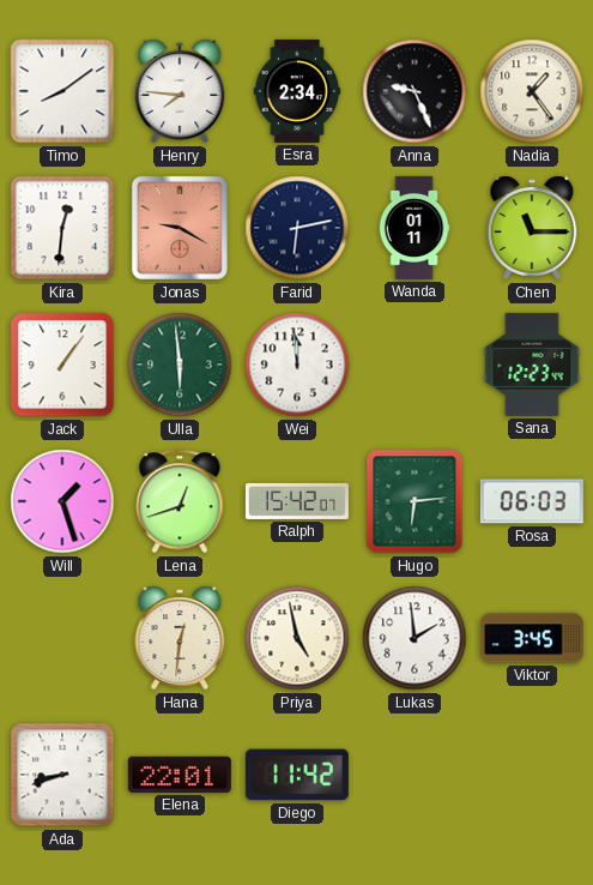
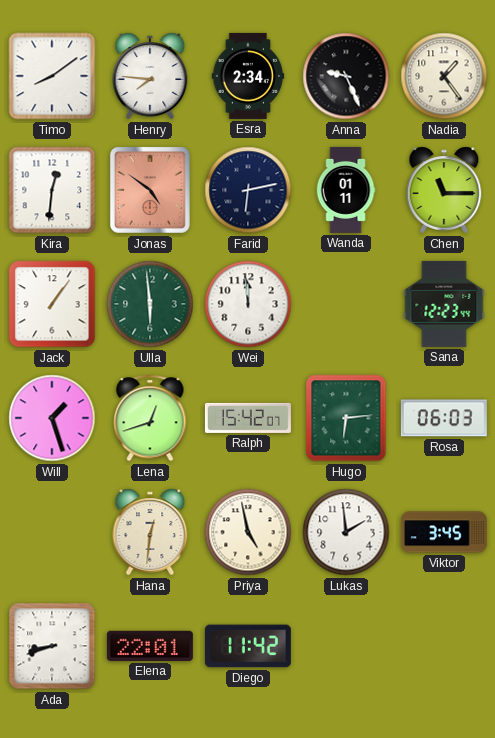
Jonas: 9:20 -> 4:51 (150, 190)
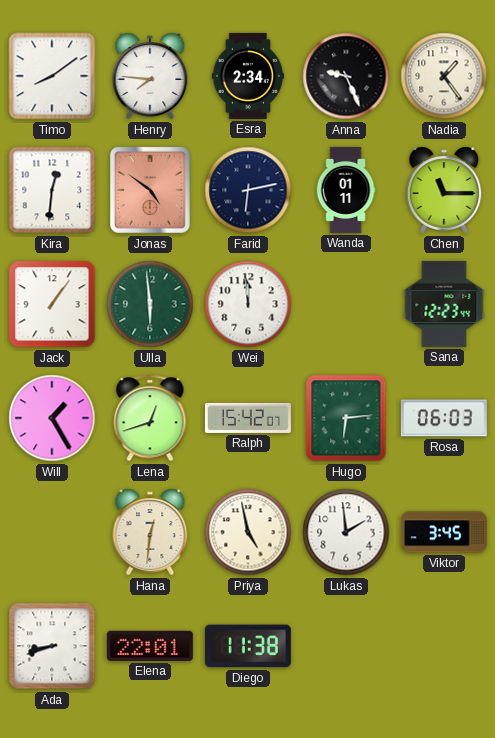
Will: 1:27 -> 1:25 (52, 418)
Diego: 11:42 -> 11:38 (248, 646)
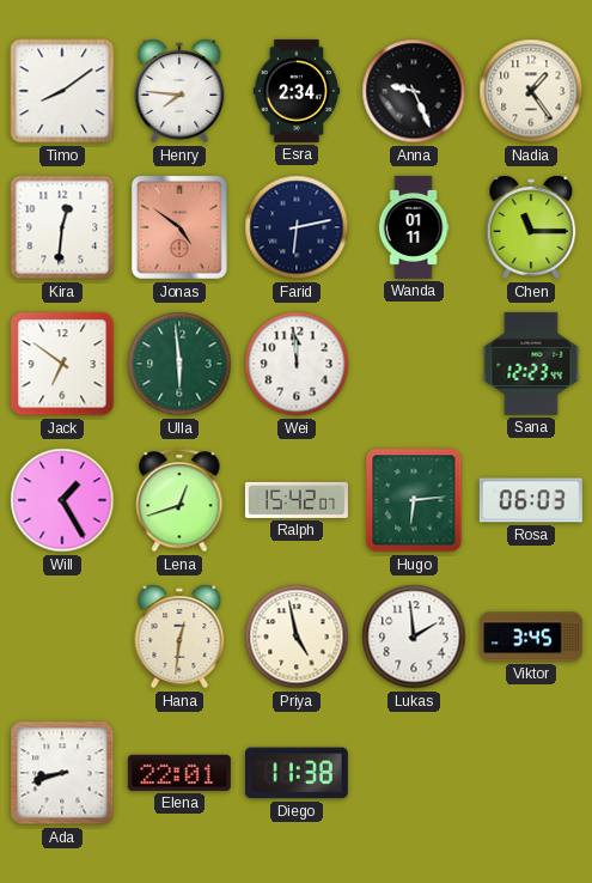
Jack: 1:06 -> 6:51 (62, 364)
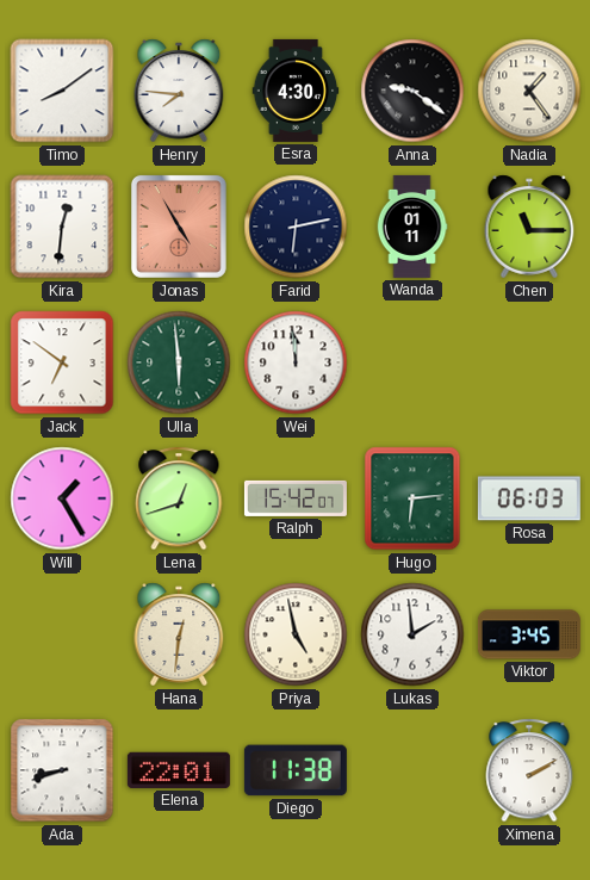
Esra: 2:34 -> 4:30 (296, 91)
Anna: 9:26 -> 9:21 (412, 91)
Jonas: 4:51 -> 4:55 (179, 227)
Sana: 12:23 -> none (531, 364)
Ximena: none -> 2:10 (529, 770)
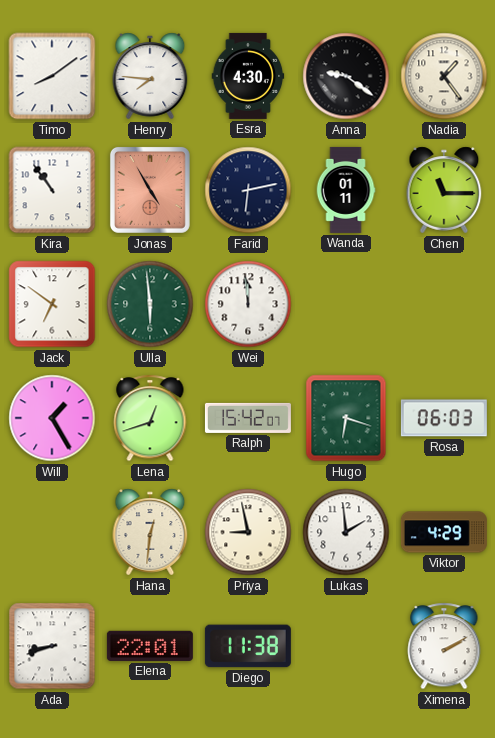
Kira: 12:31 -> 10:54 (52, 190)
Hugo: 6:14 -> 6:18 (346, 418)
Priya: 4:58 -> 8:58 (248, 532)
Viktor: 3:45 -> 4:29 (444, 532)
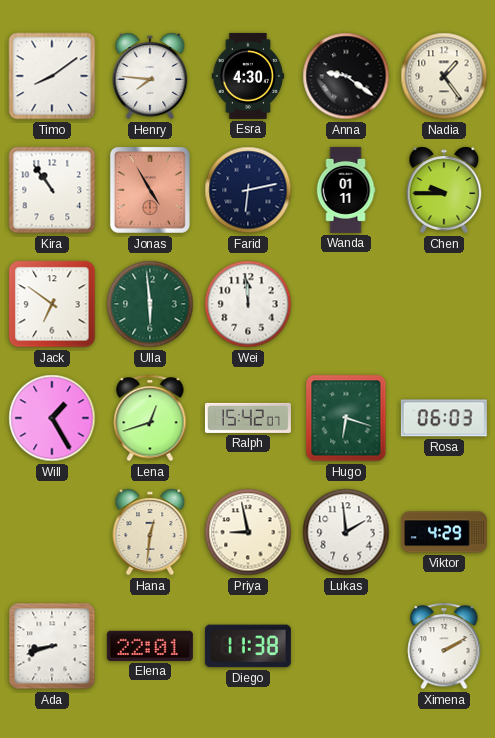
Chen: 11:15 -> 9:45 (444, 190)
